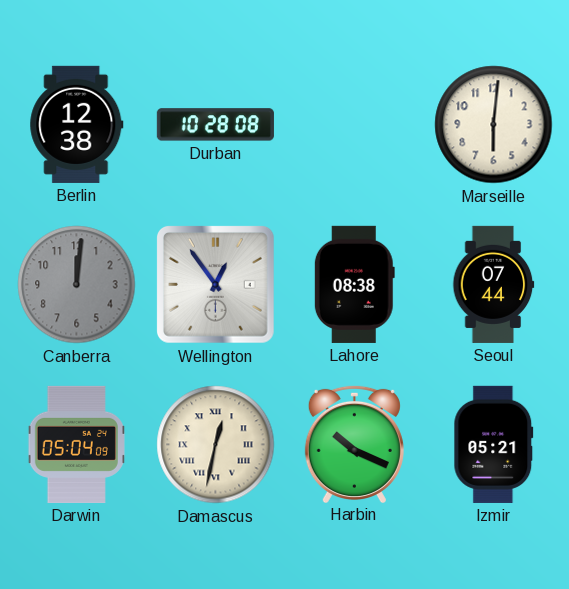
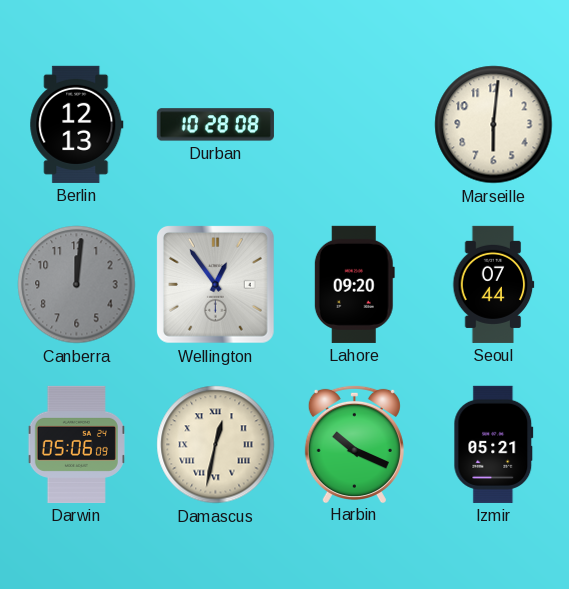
Berlin: 12:38 -> 12:13 (77, 124)
Lahore: 08:38 -> 09:20 (354, 284)
Darwin: 05:04 -> 05:06 (76, 444)
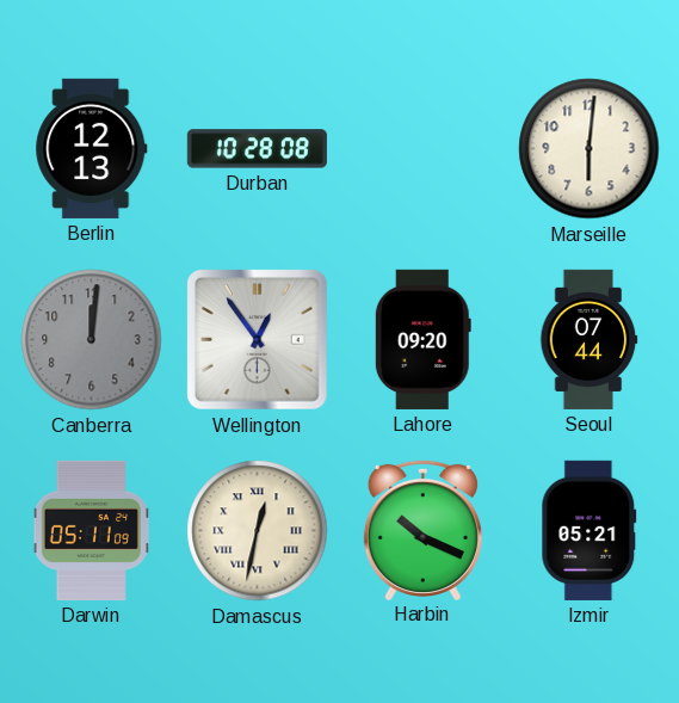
Darwin: 05:06 -> 05:11 (91, 530)
